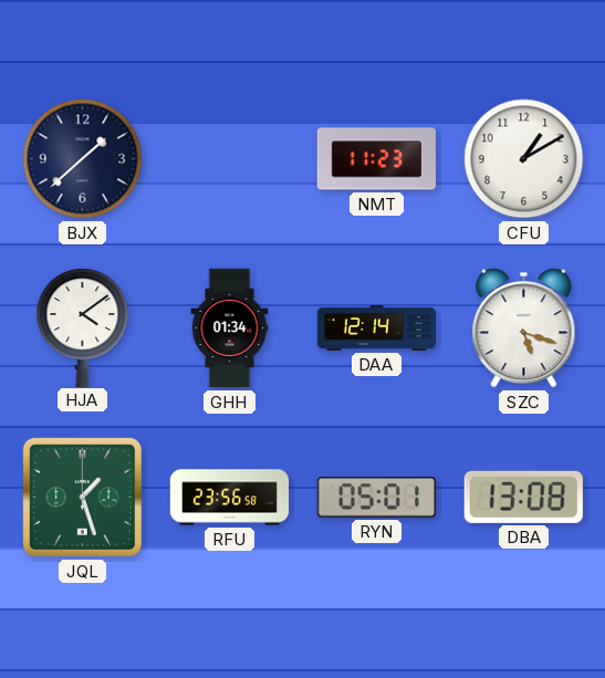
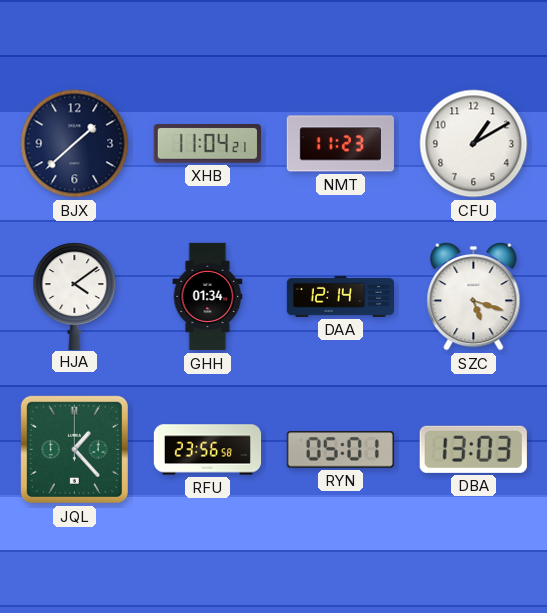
XHB: none -> 11:04 (207, 144)
JQL: 1:27 -> 1:23 (74, 449)
DBA: 13:08 -> 13:03 (473, 449)
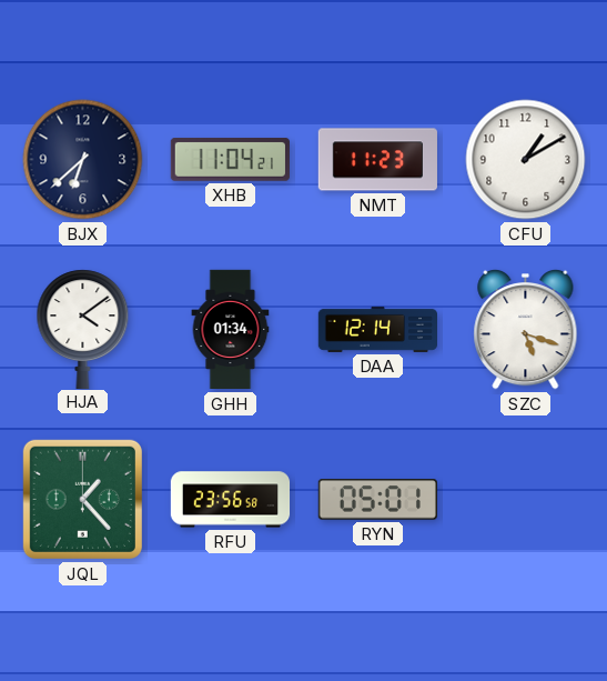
BJX: 1:38 -> 6:38 (83, 160)
DBA: 13:03 -> none (473, 449)
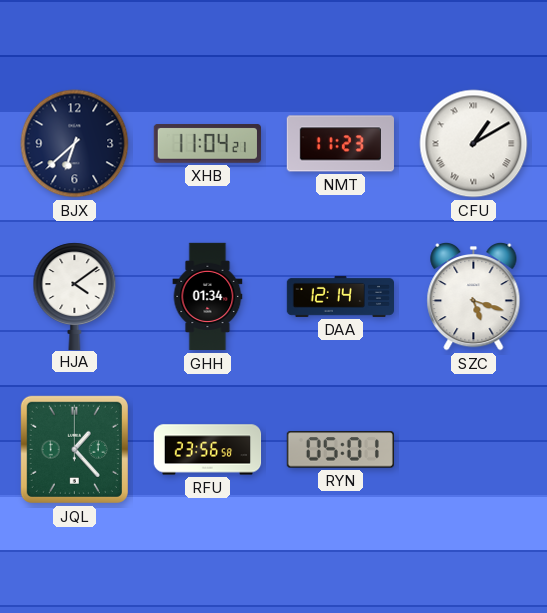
CFU numerals: Arabic -> Roman (474, 144)
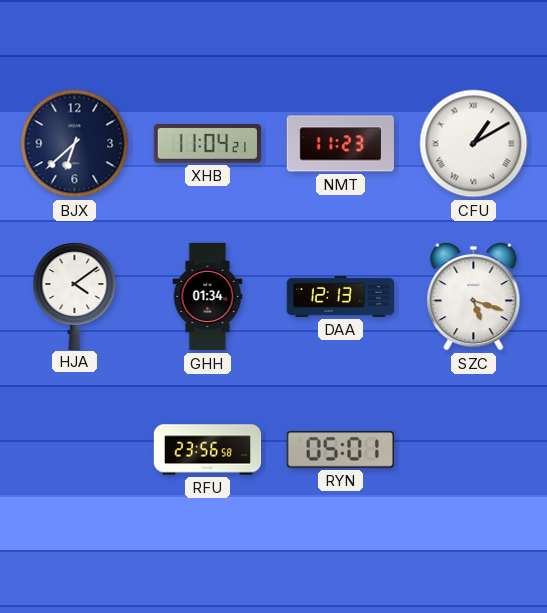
DAA: 12:14 -> 12:13 (340, 296)
JQL: 1:23 -> none (74, 449)
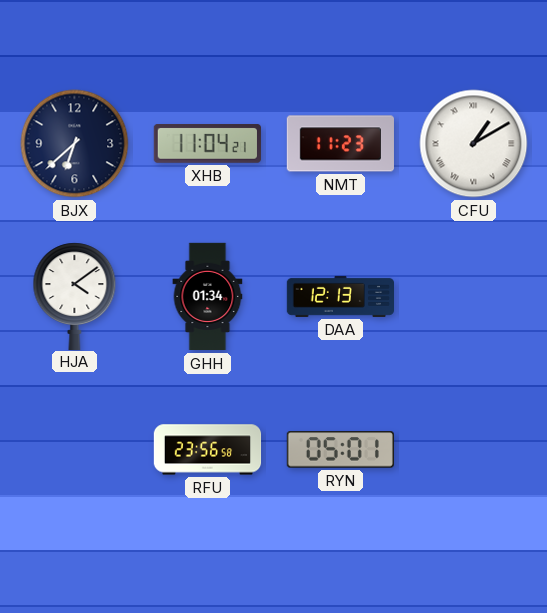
SZC: 5:18 -> none (474, 296)
